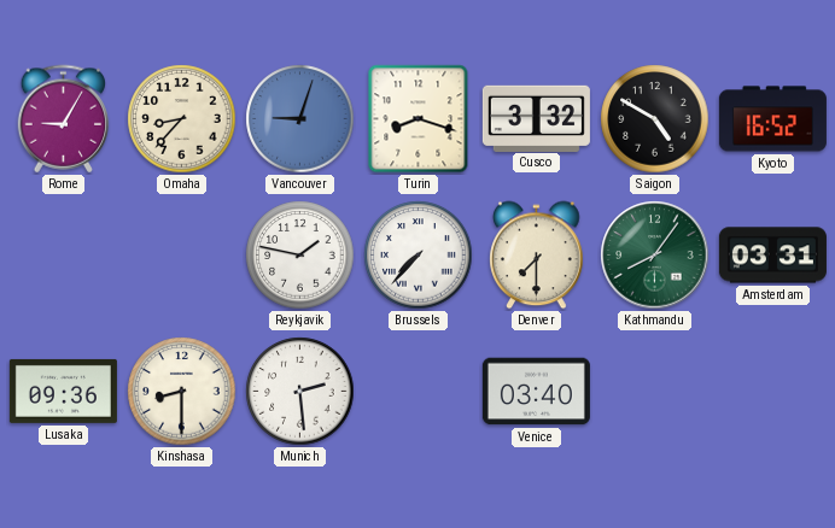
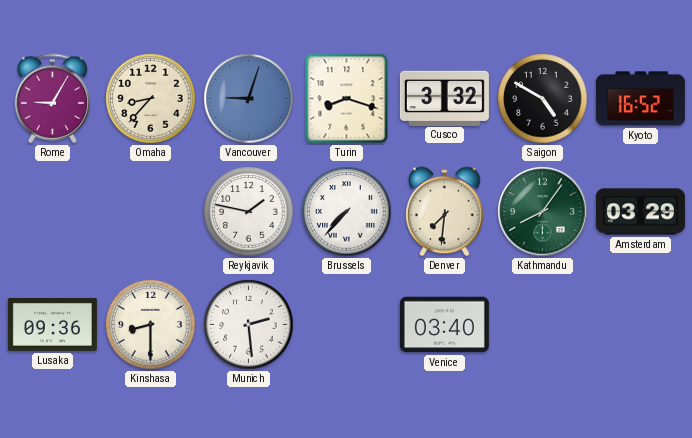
Denver: 7:30 -> 7:31 (445, 212)
Amsterdam: 03:31 -> 03:29 (640, 212)
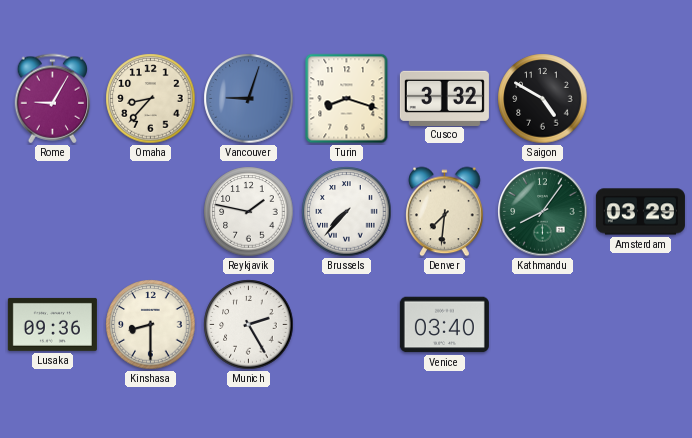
Kyoto: 16:52 -> none (640, 99)
Munich: 2:29 -> 2:25 (249, 325)
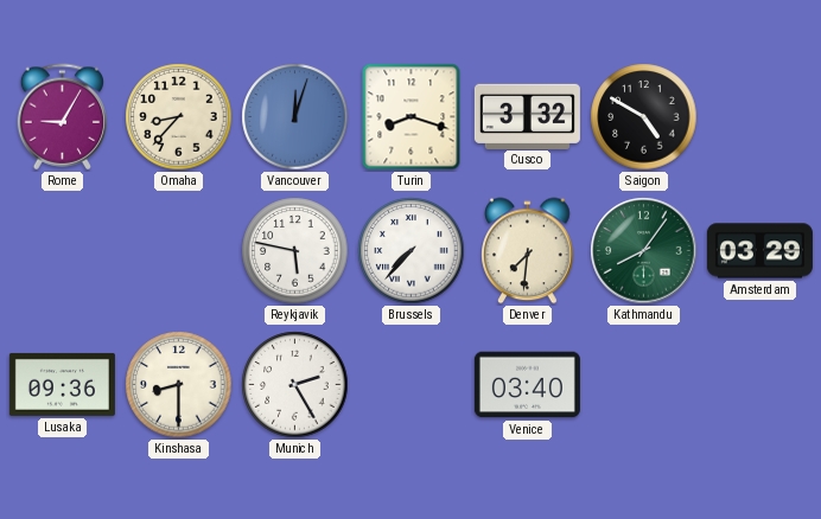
Vancouver: 9:03 -> 12:03 (295, 117)
Reykjavik: 1:47 -> 5:47 (295, 251)
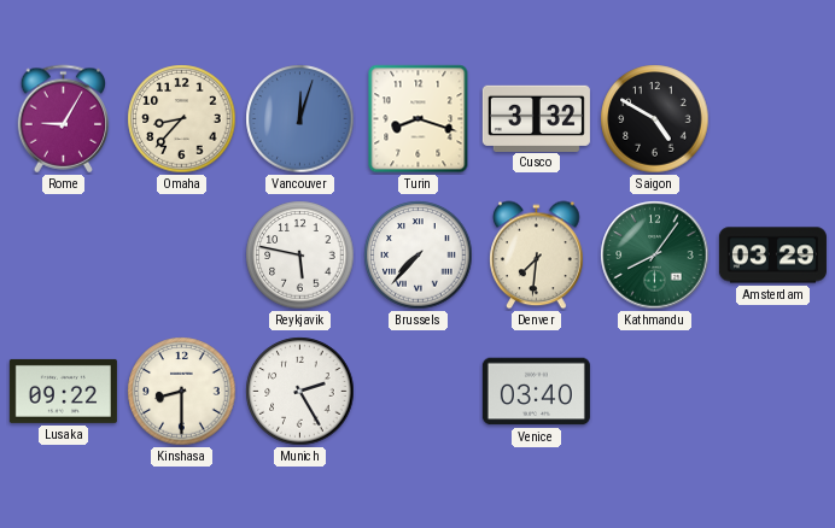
Lusaka: 09:36 -> 09:22 (63, 391)
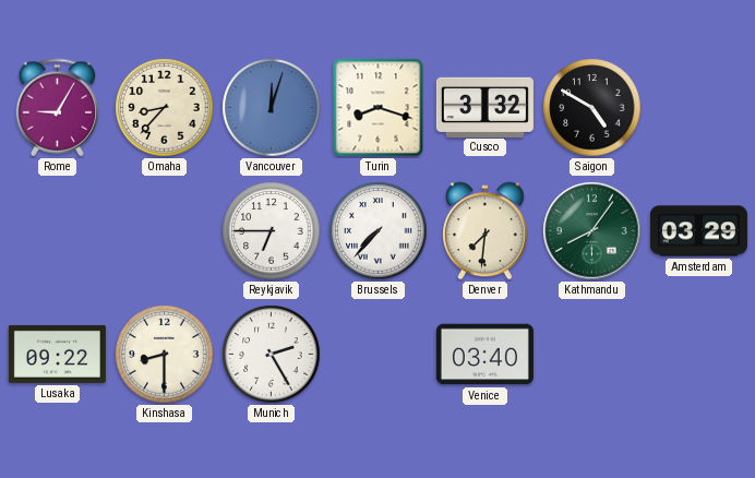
Reykjavik: 5:47 -> 6:45 (272, 231)
